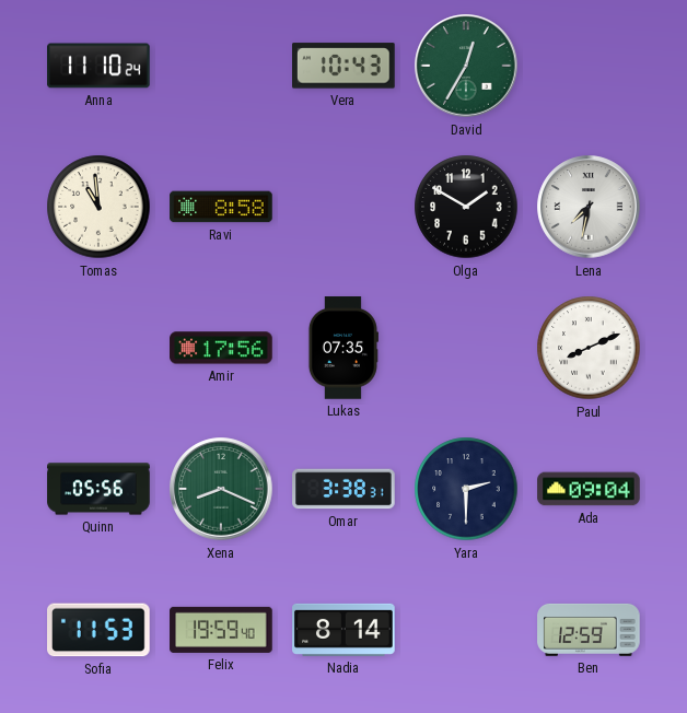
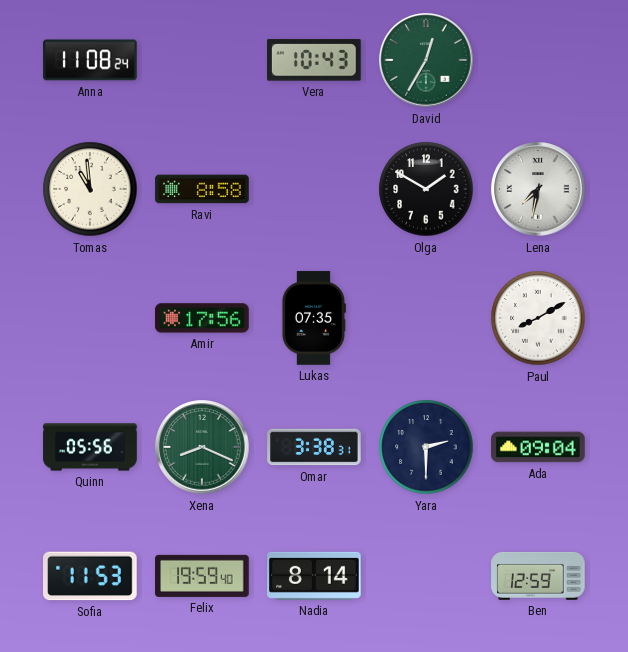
Anna: 11:10 -> 11:08 (90, 60)
Paul: 8:11 -> 8:10 (538, 318)
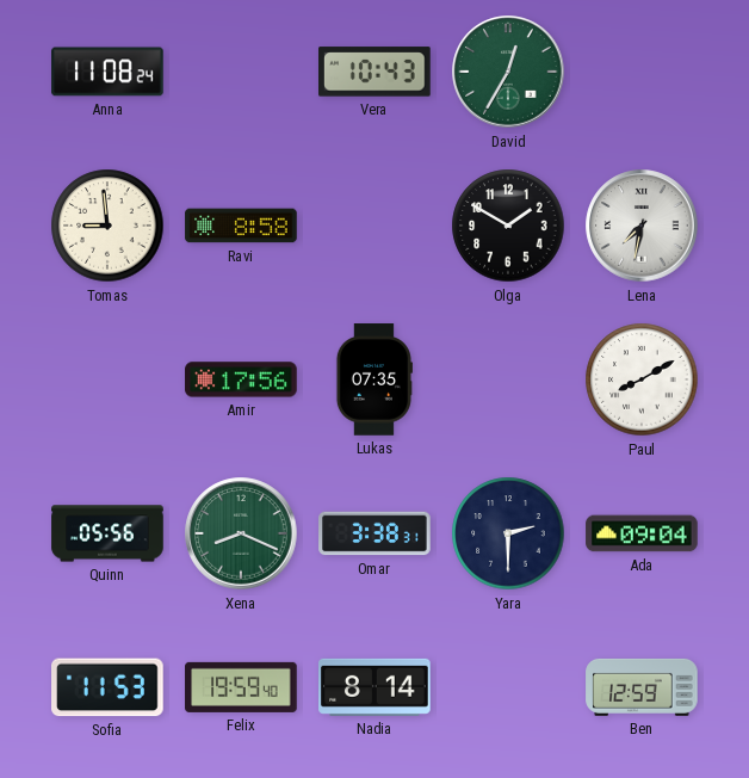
Tomas: 10:59 -> 8:59 (107, 226)
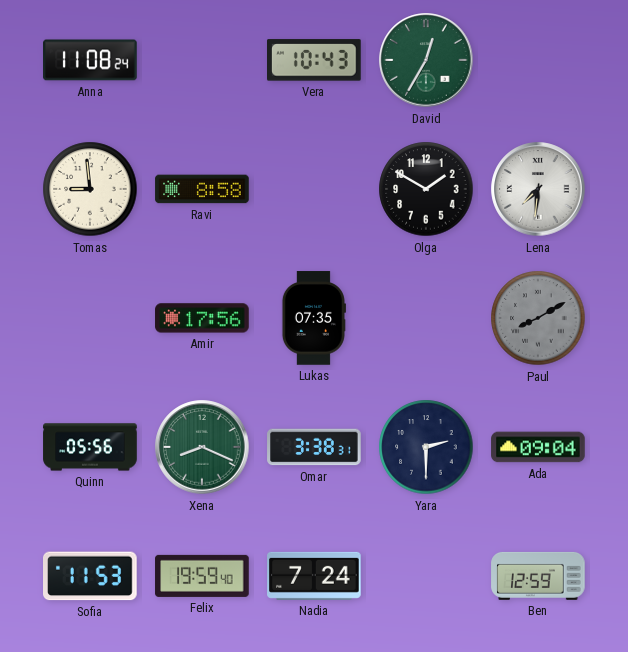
Lena: 7:32 -> 7:31 (538, 189)
Paul dial: white -> grey (538, 318)
Nadia: 8:14 -> 7:24 (314, 576)
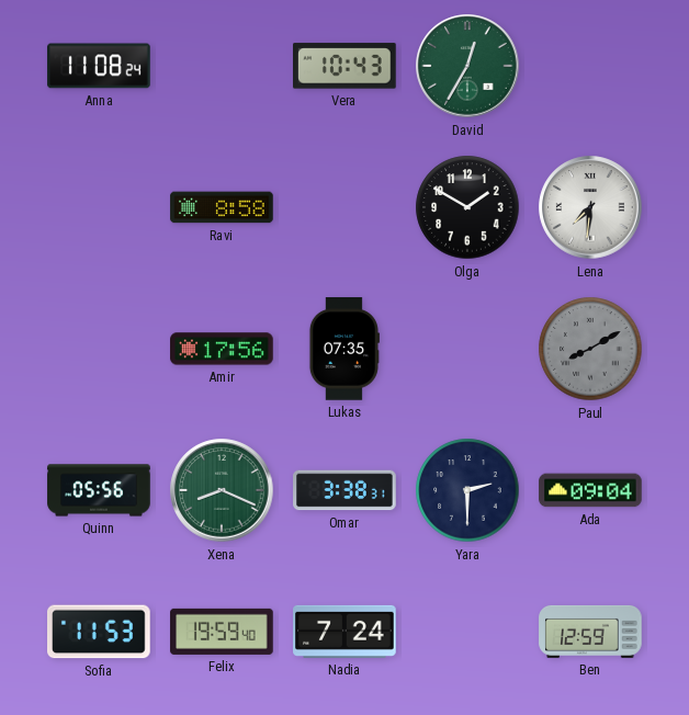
Tomas: 8:59 -> none (90, 189)
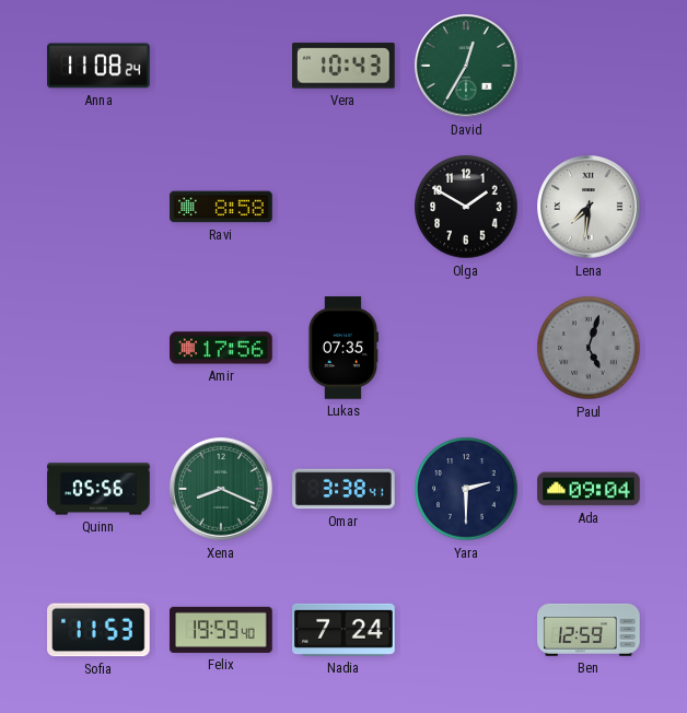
Paul: 8:10 -> 5:03 (589, 348)
Omar: 3:38:31 -> 3:38:41 (343, 489)
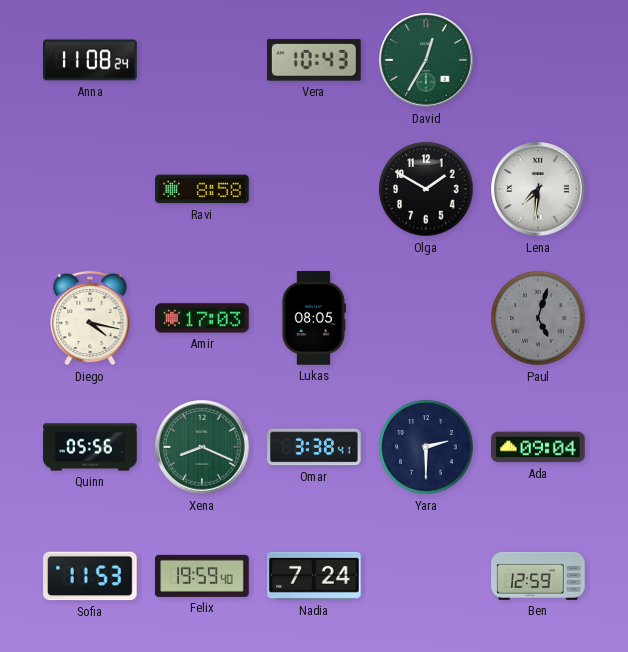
Diego: none -> 4:17 (90, 318)
Amir: 17:56 -> 17:03 (202, 318)
Lukas: 07:35 -> 08:05 (313, 318)
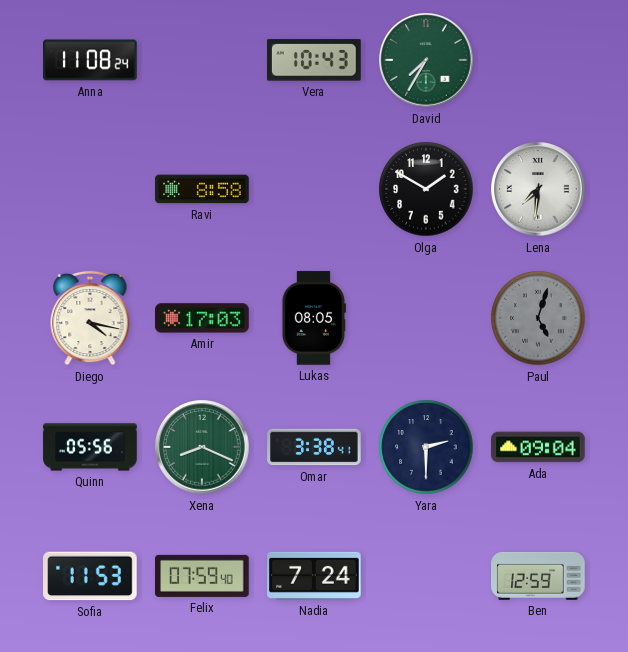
David: 12:35 -> 7:35 (426, 60)
Felix: 19:59 -> 07:59 (202, 576)
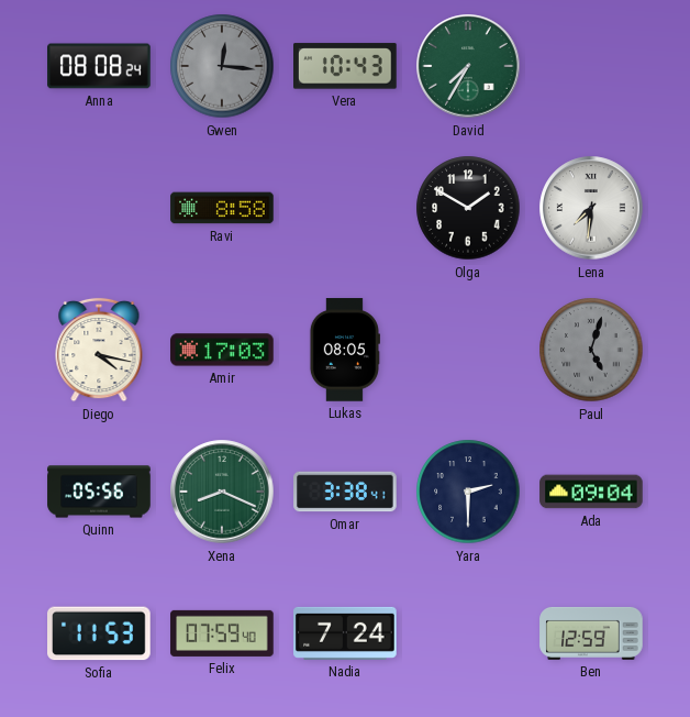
Anna: 11:08 -> 08:08 (99, 66)
Gwen: none -> 12:16 (222, 66)
